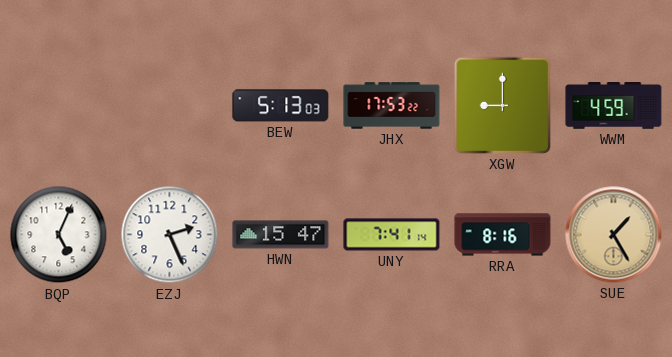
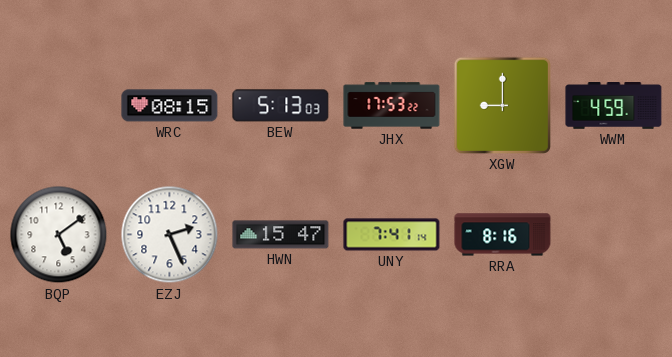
WRC: none -> 08:15 (170, 106)
BQP: 5:04 -> 5:09 (59, 235)
SUE: 1:25 -> none (614, 235)
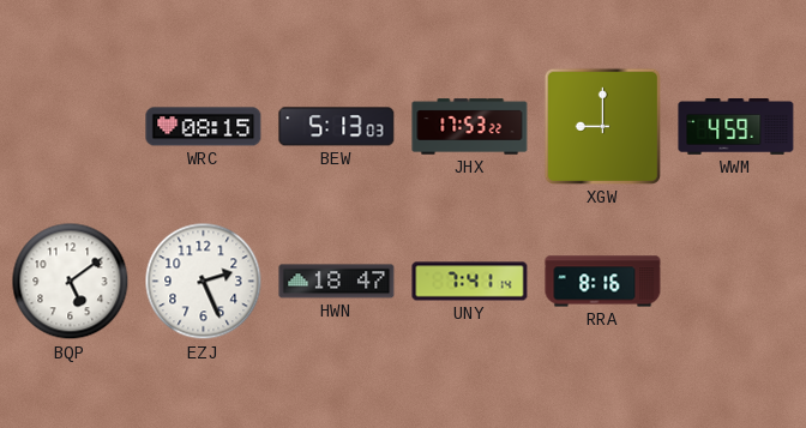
HWN: 15:47 -> 18:47 (337, 282)
